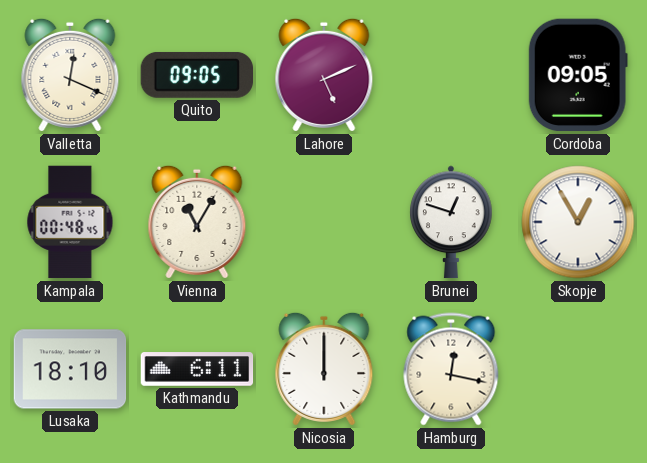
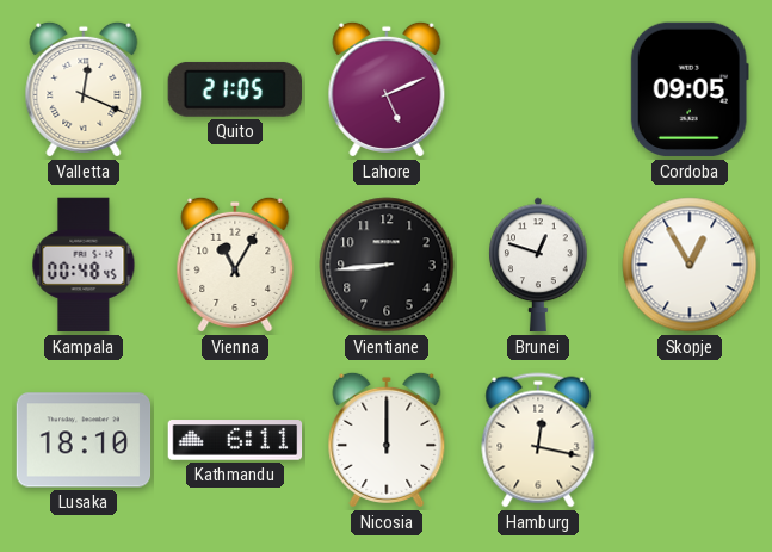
Quito: 09:05 -> 21:05 (234, 89)
Vientiane: none -> 8:44 (387, 265)
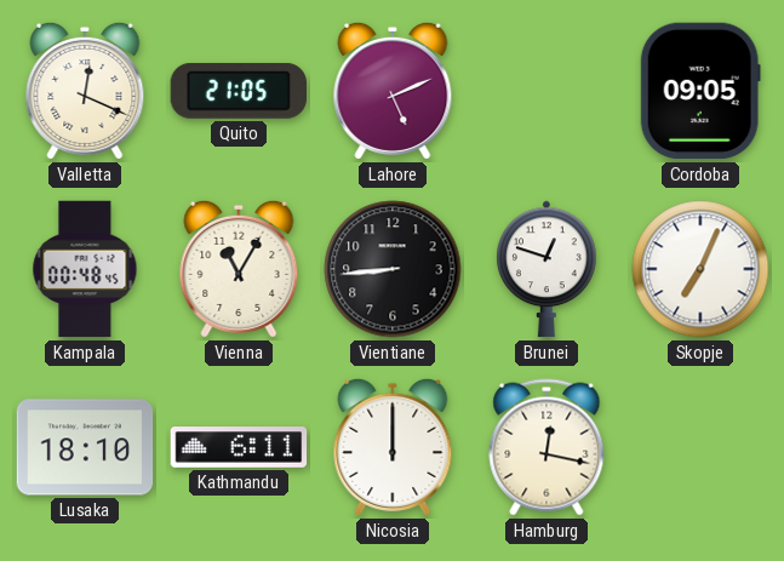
Skopje: 12:55 -> 7:04 (700, 269)
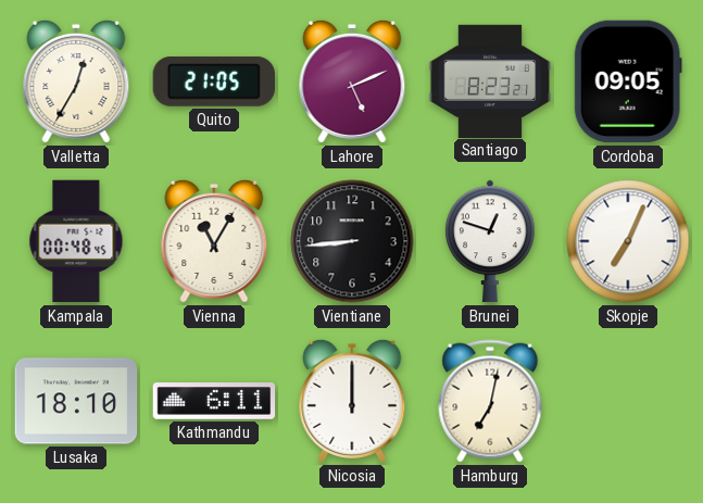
Valletta: 12:19 -> 12:35 (76, 81)
Santiago: none -> 8:23 (490, 80)
Hamburg: 12:17 -> 7:02 (490, 401)
